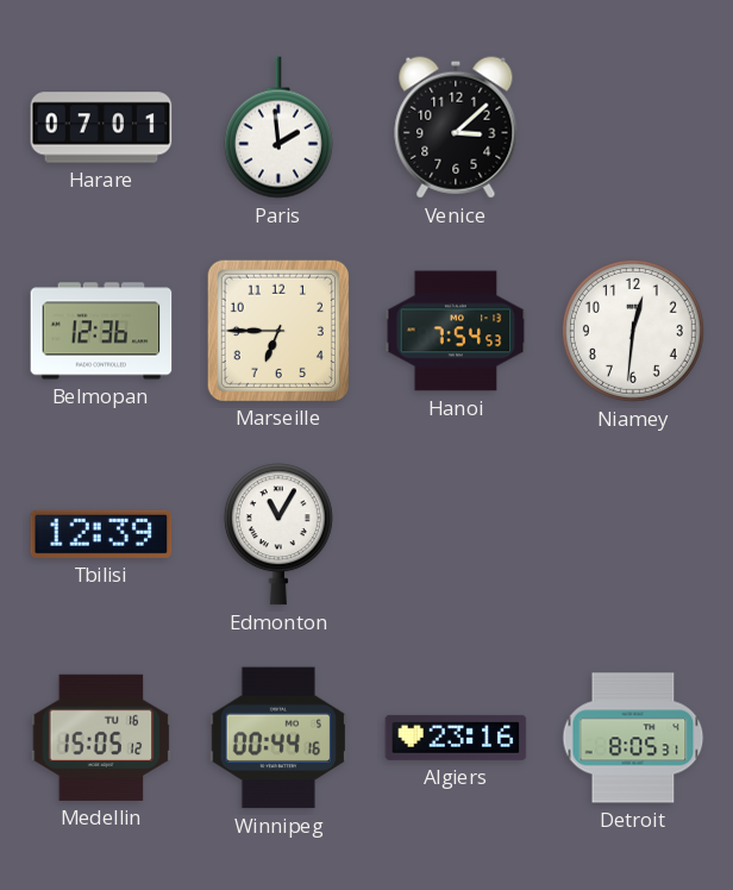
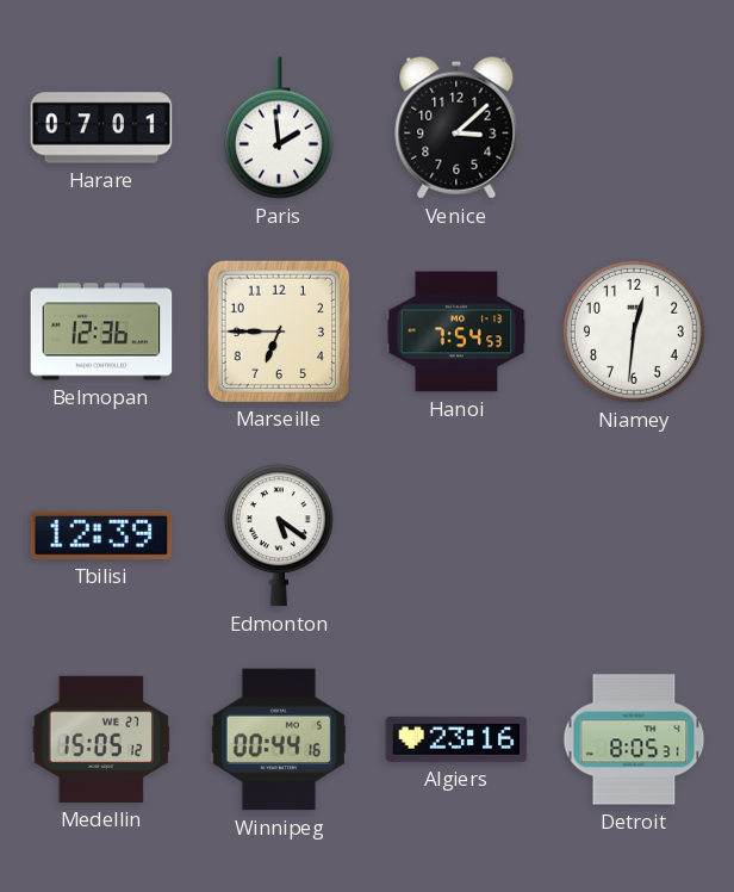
Edmonton: 11:05 -> 5:21 (279, 535)
Medellin date: TU 16 -> WE 27 (101, 739)
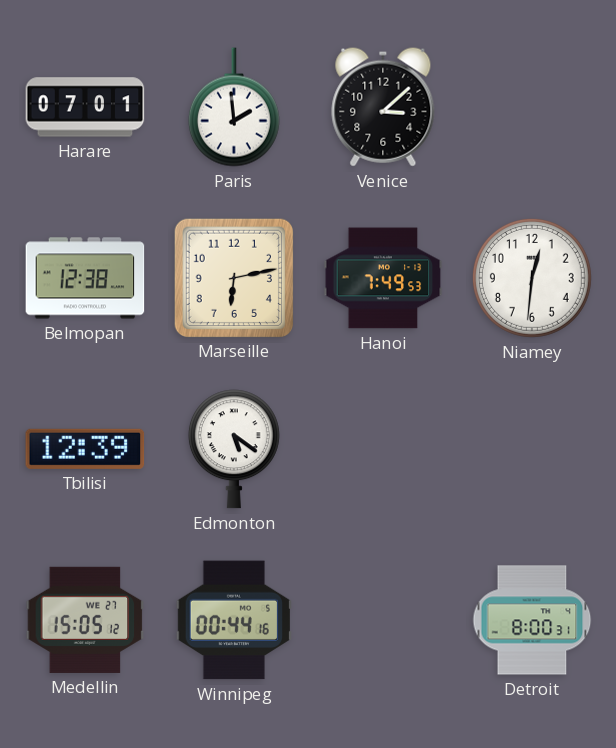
Belmopan: 12:36 -> 12:38 (85, 278)
Marseille: 6:45 -> 6:13 (233, 277)
Hanoi: 7:54 -> 7:49 (383, 278)
Algiers: 23:16 -> none (456, 739)
Detroit: 8:05 -> 8:00 (532, 620)
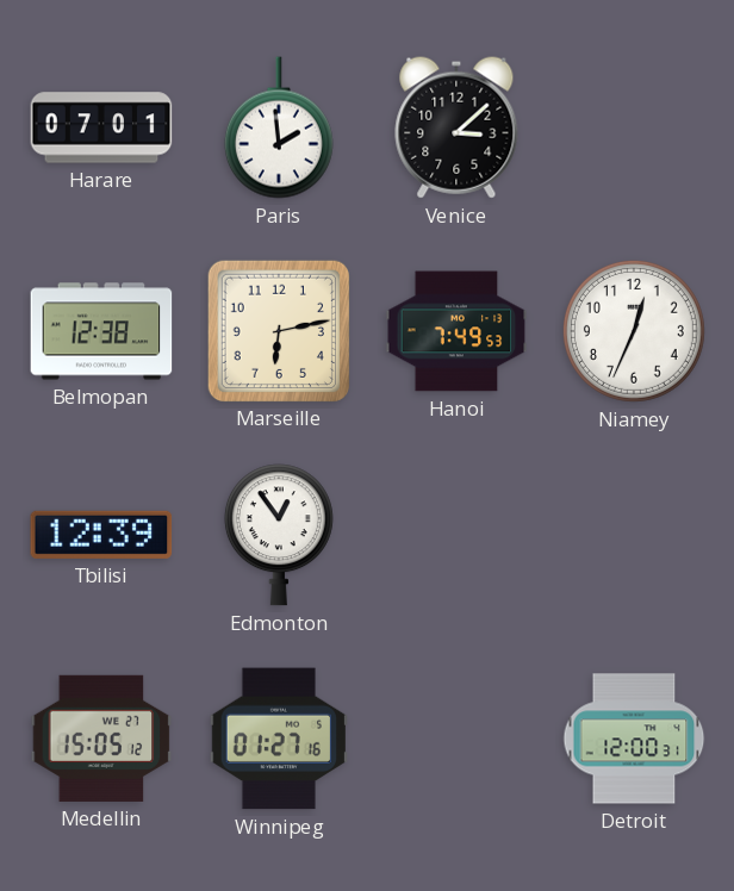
Niamey: 12:31 -> 12:34 (634, 331)
Edmonton: 5:21 -> 12:54 (279, 535)
Winnipeg: 00:44 -> 01:27 (279, 739)
Detroit: 8:00 -> 12:00 (634, 739)
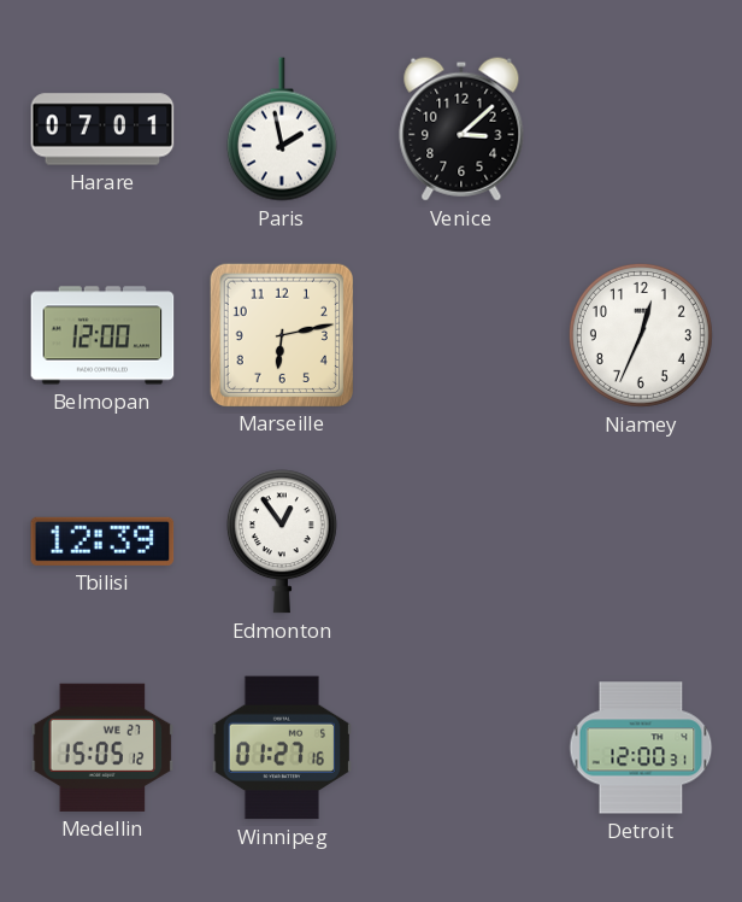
Paris: 1:59 -> 1:58 (282, 129)
Belmopan: 12:38 -> 12:00 (102, 335)
Hanoi: 7:49 -> none (456, 331)
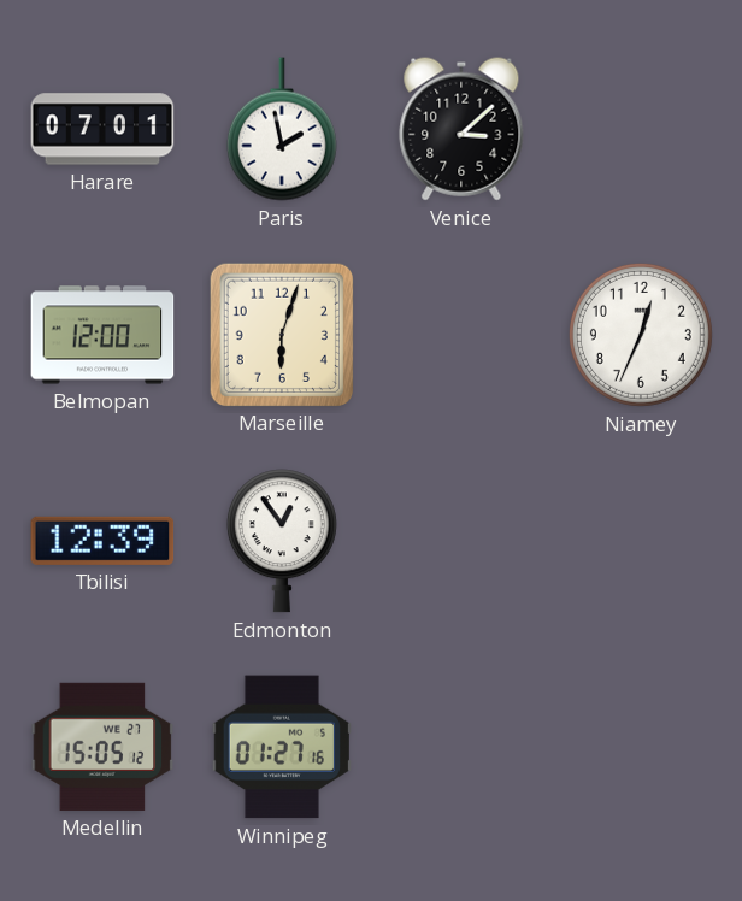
Marseille: 6:13 -> 6:03 (281, 334)
Detroit: 12:00 -> none (641, 748)
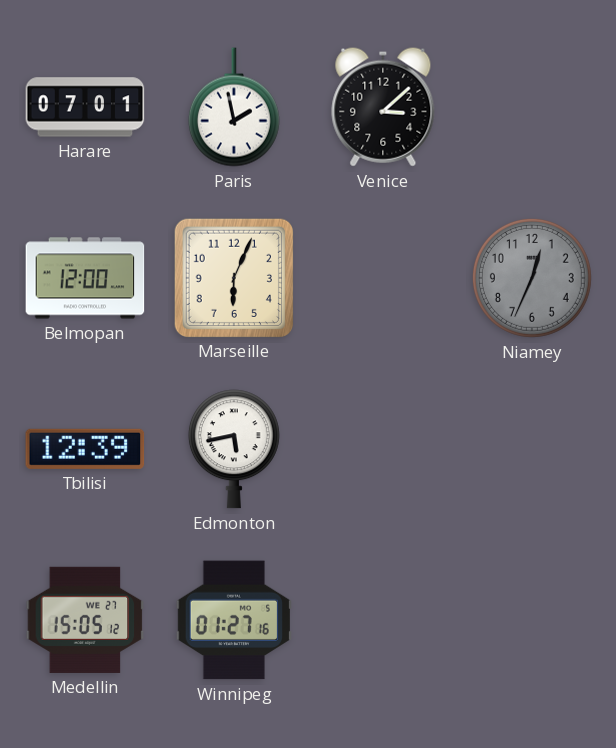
Marseille: 6:03 -> 6:04 (233, 277)
Niamey dial: white -> grey (532, 278)
Edmonton: 12:54 -> 5:43 (234, 449)
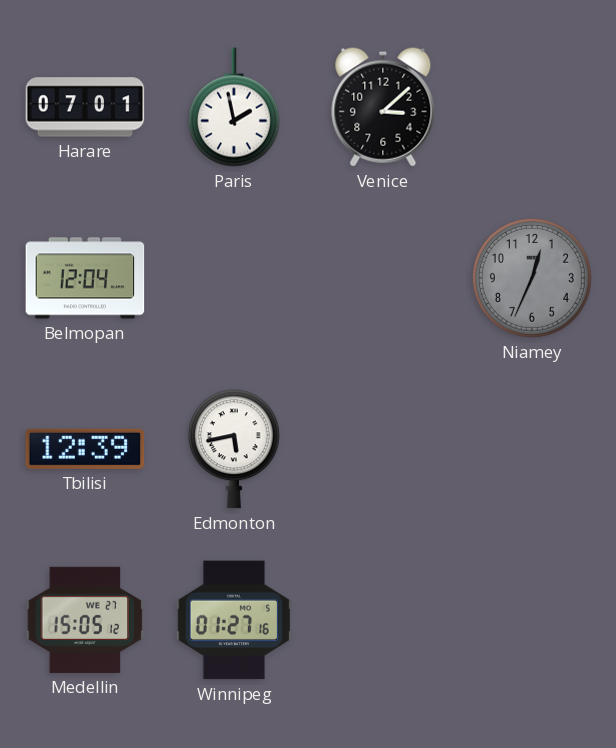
Belmopan: 12:00 -> 12:04 (85, 278)
Marseille: 6:04 -> none (233, 277)
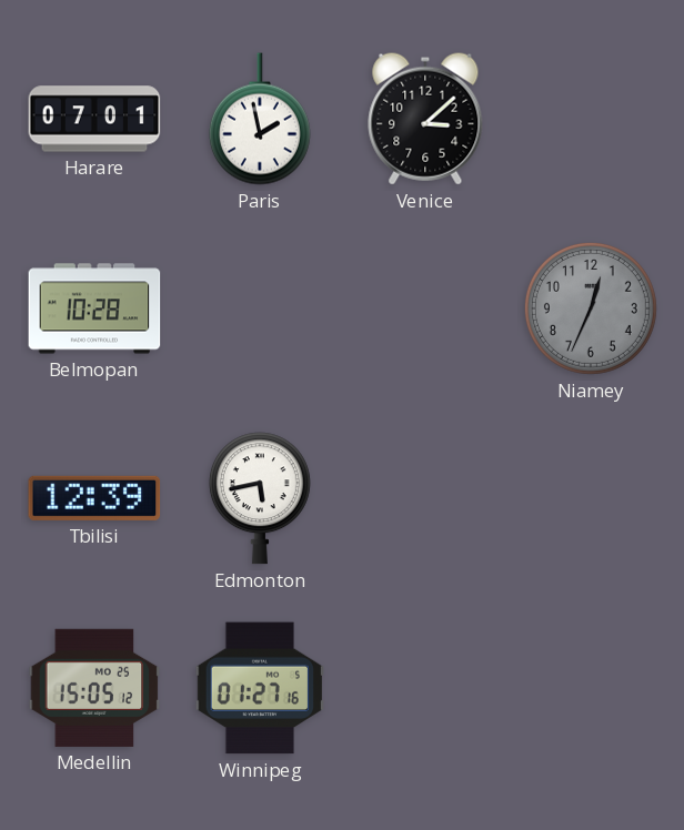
Belmopan: 12:04 -> 10:28 (94, 308)
Medellin date: WE 27 -> MO 25 (94, 688)
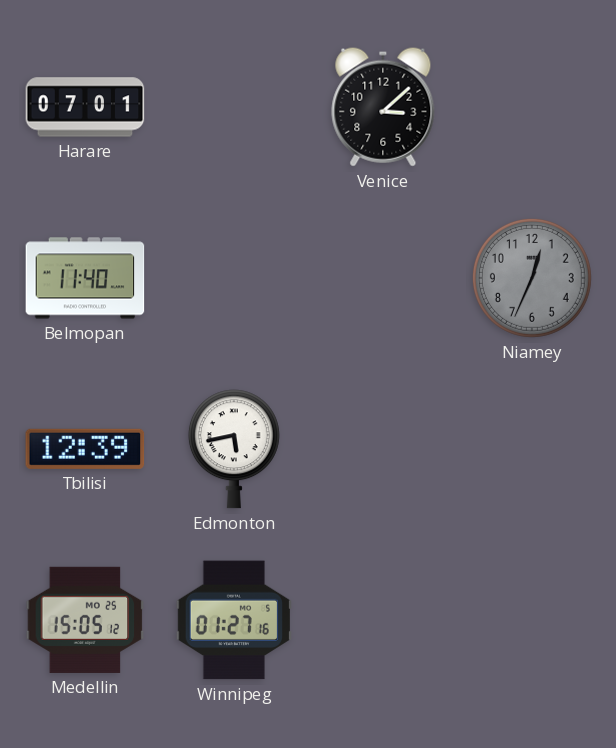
Paris: 1:58 -> none (260, 119)
Belmopan: 10:28 -> 11:40 (85, 278)
